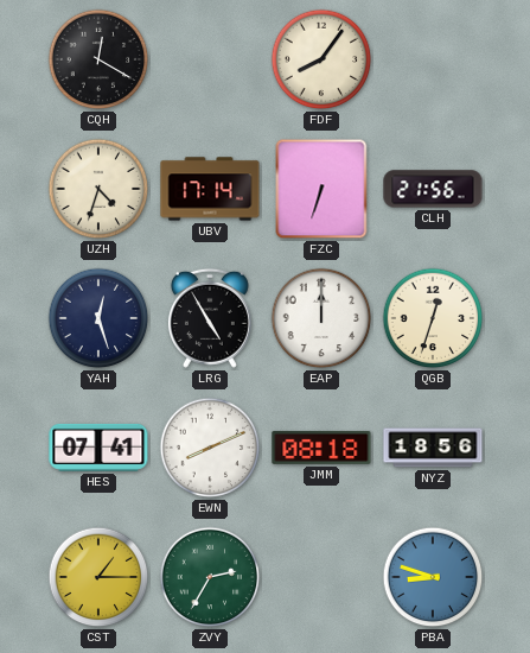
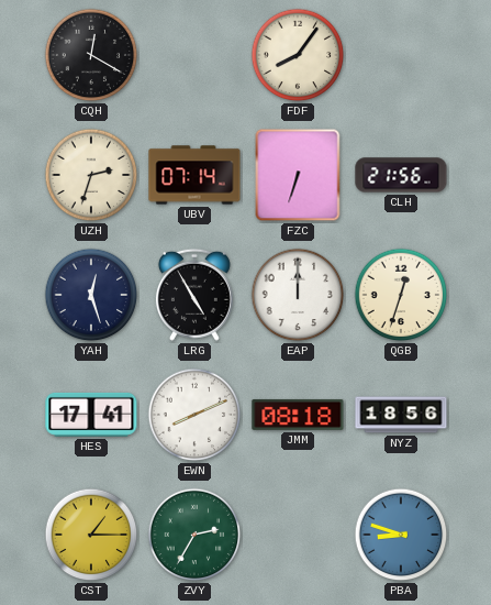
UZH: 4:33 -> 2:33 (91, 175)
UBV: 17:14 -> 07:14 (194, 175)
HES: 07:41 -> 17:41 (91, 415)
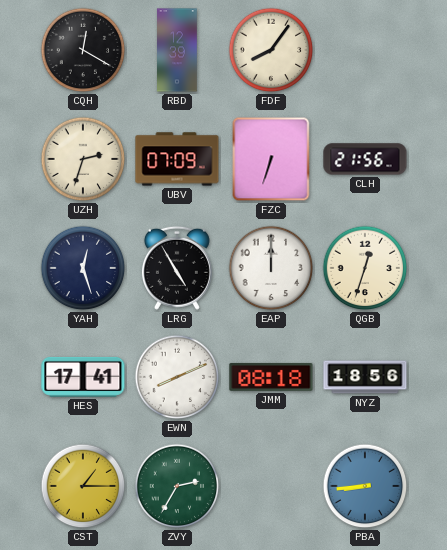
RBD: none -> 12:39 (177, 50)
UBV: 07:14 -> 07:09 (177, 159)
PBA: 8:48 -> 8:44 (365, 486)
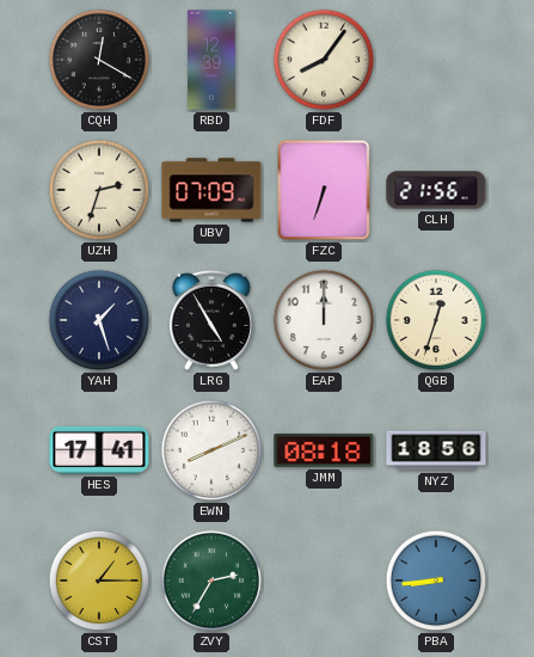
YAH: 12:27 -> 1:27 (99, 320)
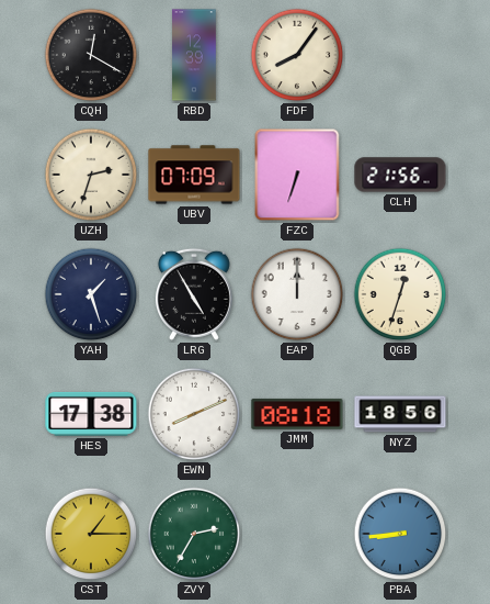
HES: 17:41 -> 17:38 (91, 414)
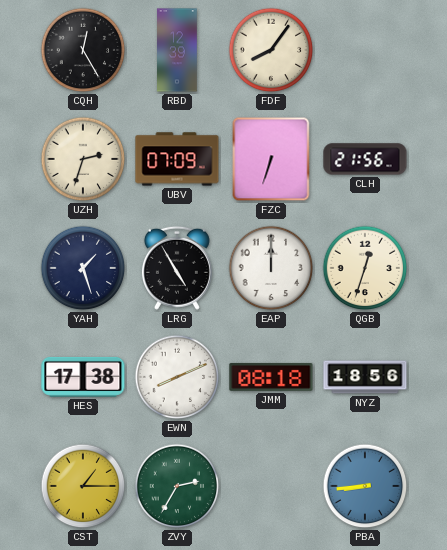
CQH: 12:20 -> 12:25 (83, 50)
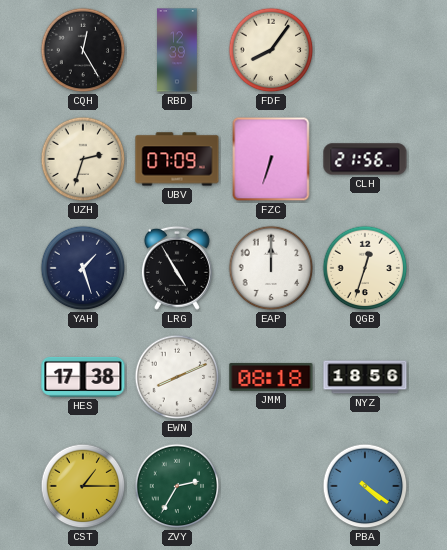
PBA: 8:44 -> 4:21 (365, 486)
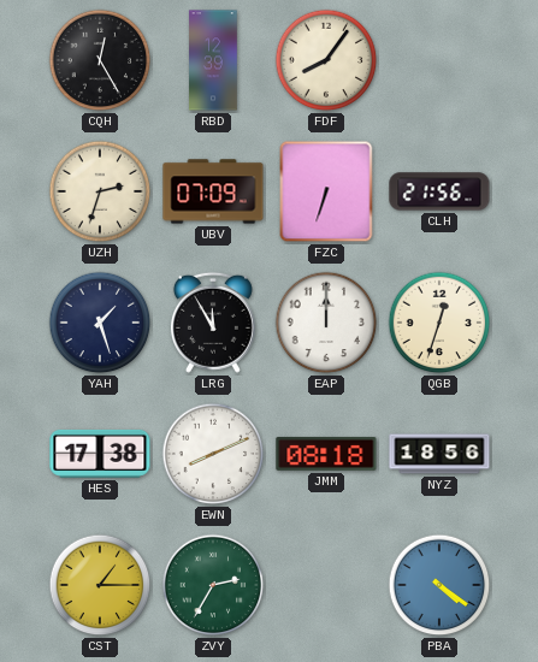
LRG: 4:55 -> 11:55 (213, 323)
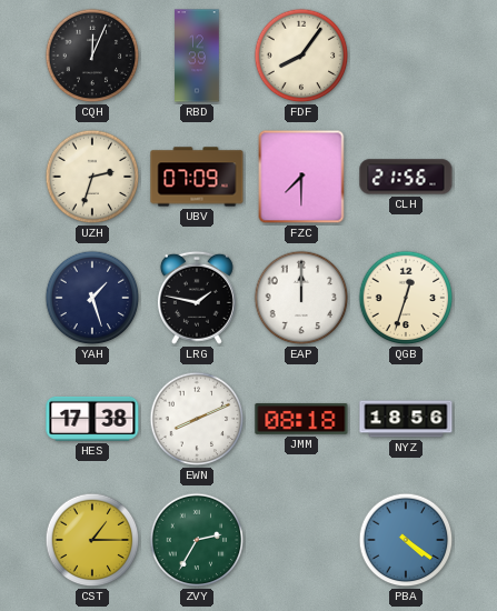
CQH: 12:25 -> 12:04 (92, 56)
FZC: 6:33 -> 7:30 (301, 177)
LRG: 11:55 -> 1:47 (197, 298)
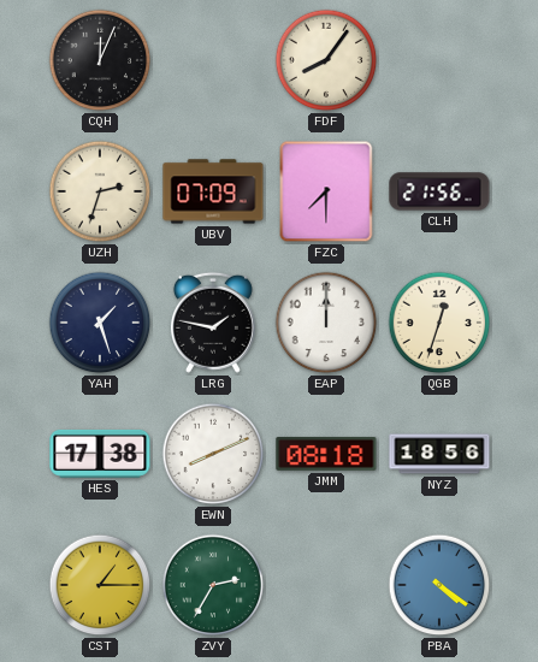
RBD: 12:39 -> none (197, 56)
